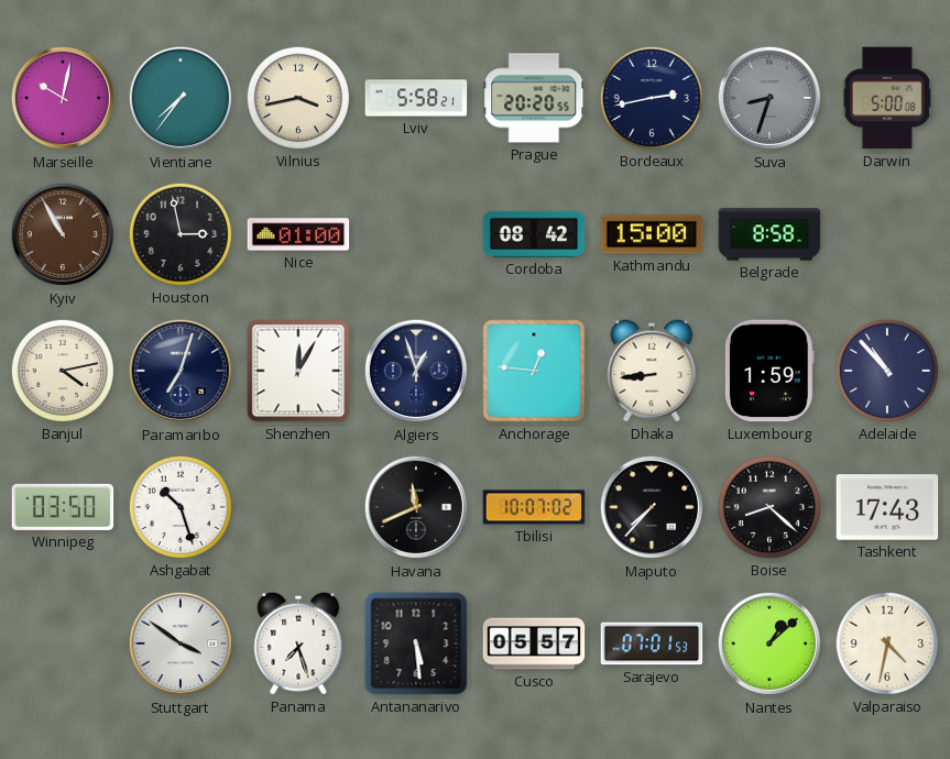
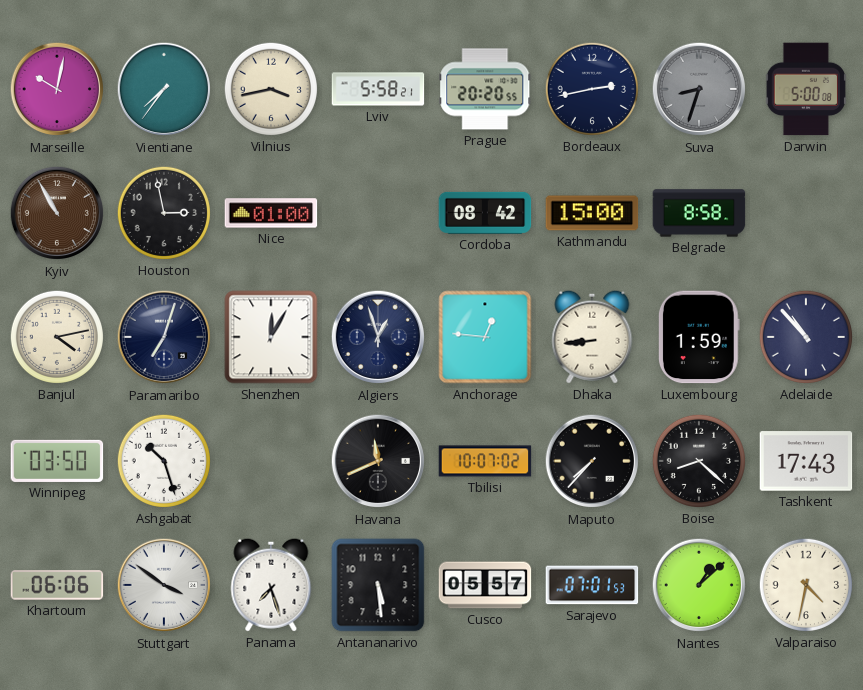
Khartoum: none -> 06:06 (57, 585)
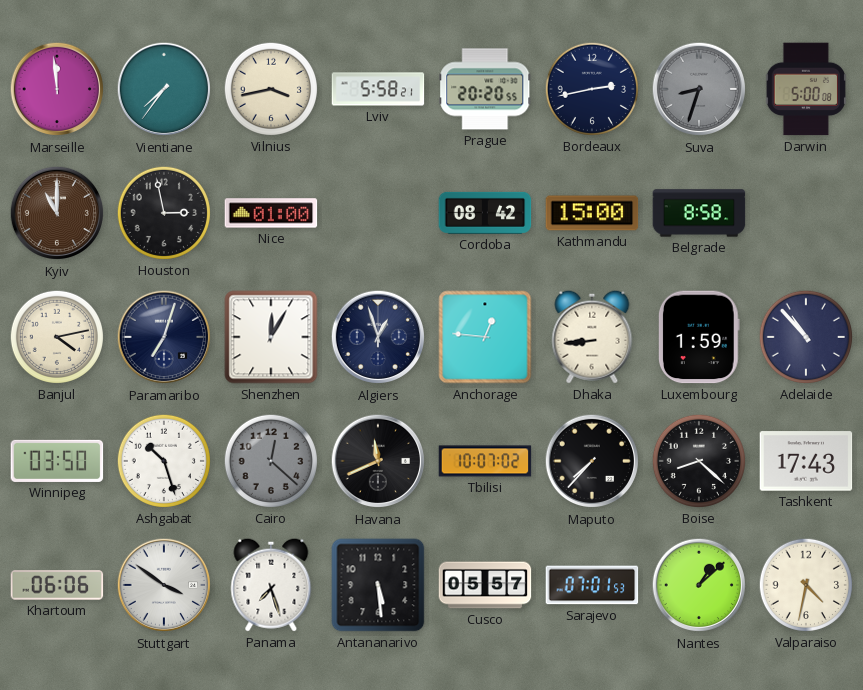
Marseille: 10:02 -> 11:59 (57, 89)
Kyiv: 10:55 -> 11:00 (57, 213)
Cairo: none -> 12:22 (271, 461)
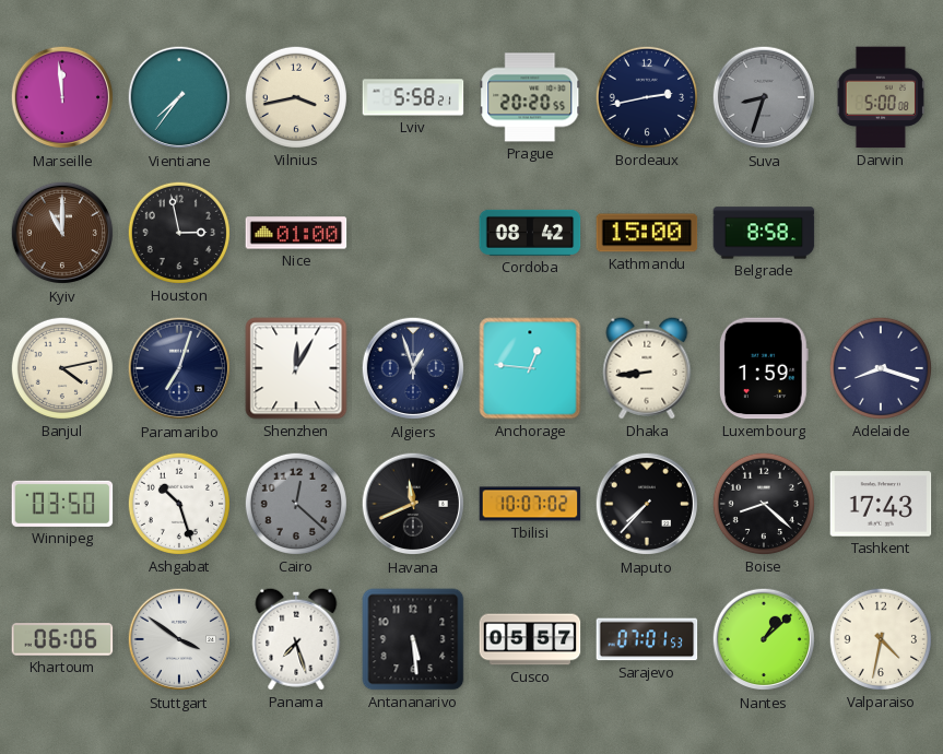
Adelaide: 10:53 -> 8:18 (881, 368)
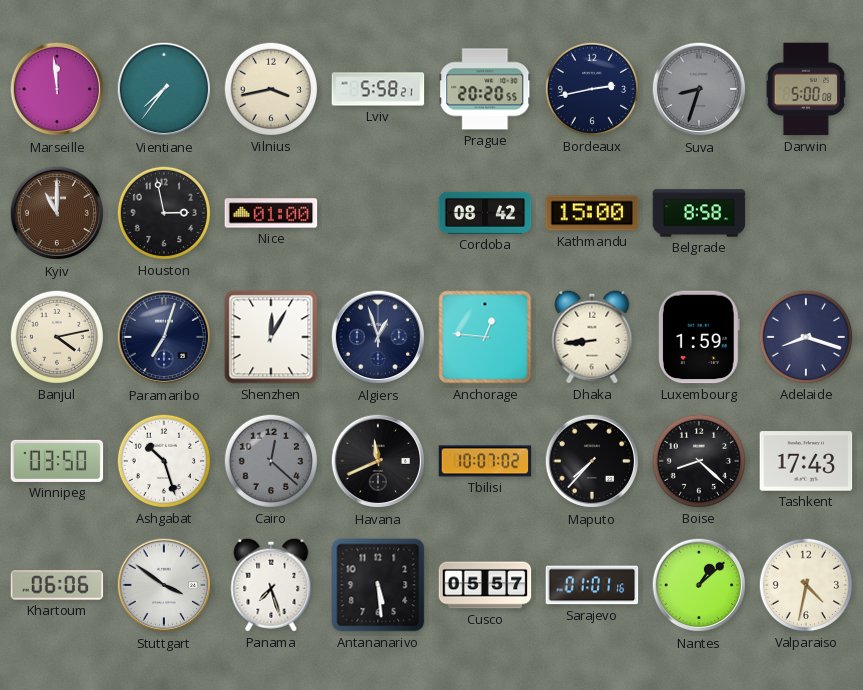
Sarajevo: 07:01 -> 01:01 (592, 585)
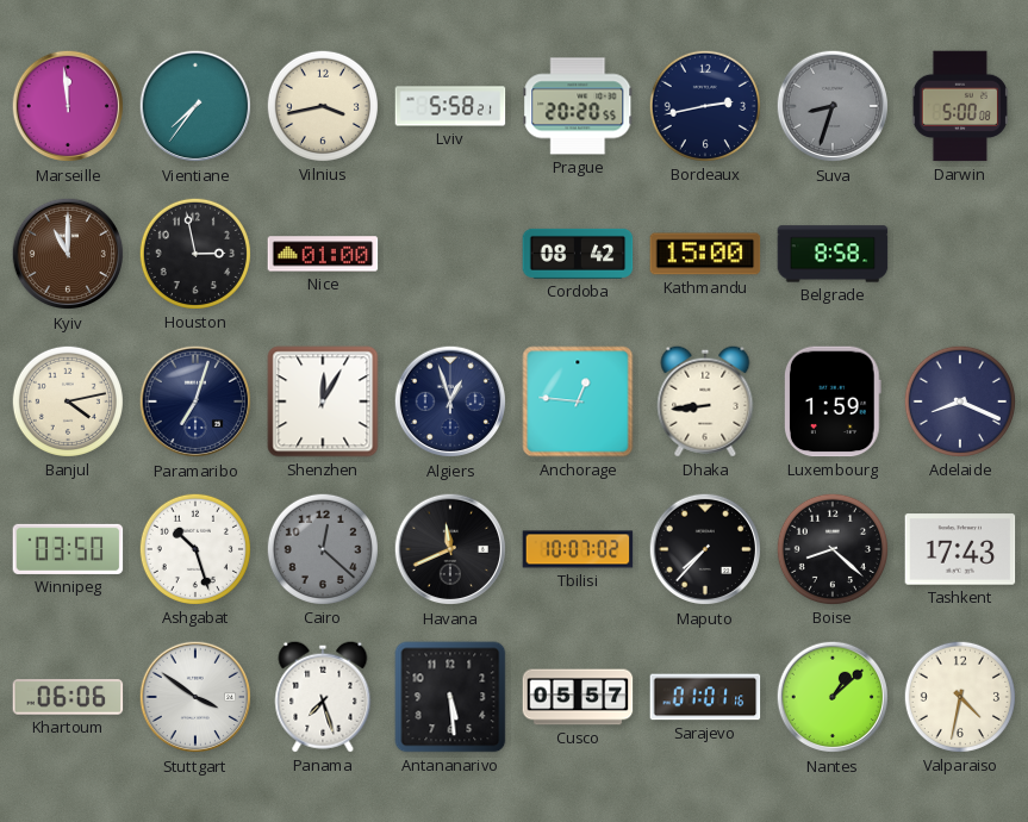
Adelaide: 8:18 -> 8:19 (960, 401)
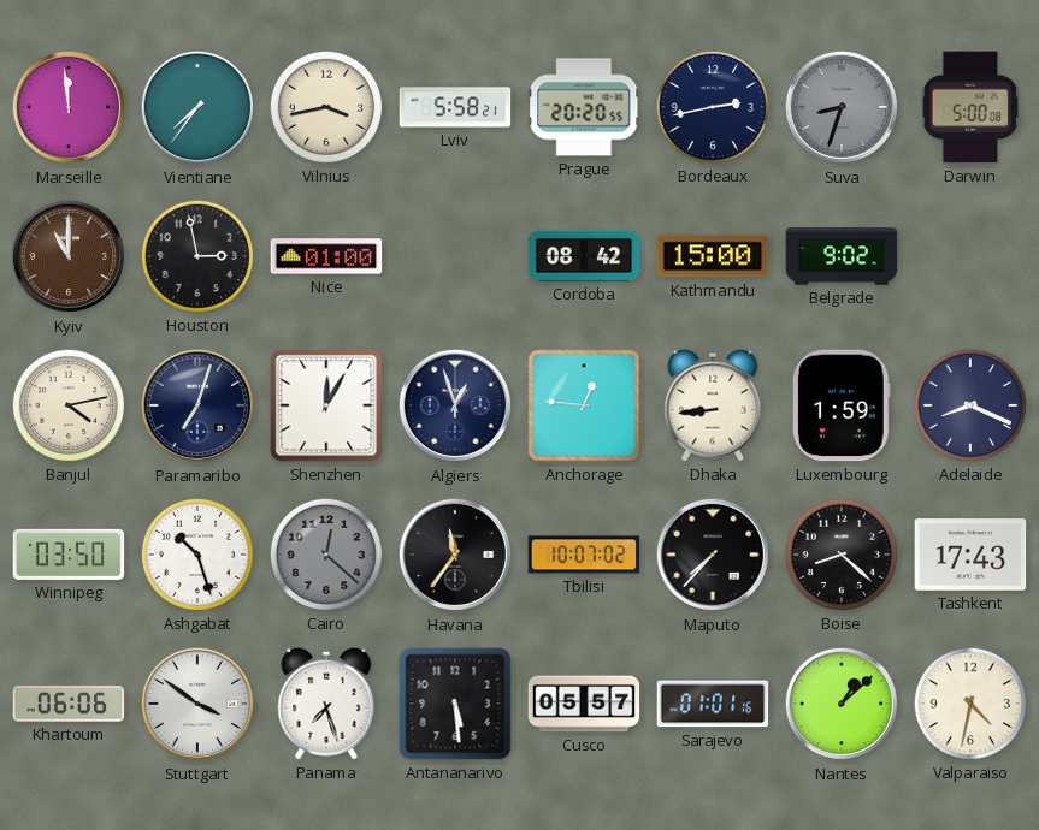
Belgrade: 8:58 -> 9:02 (842, 256)
Havana: 11:41 -> 11:36 (455, 555)
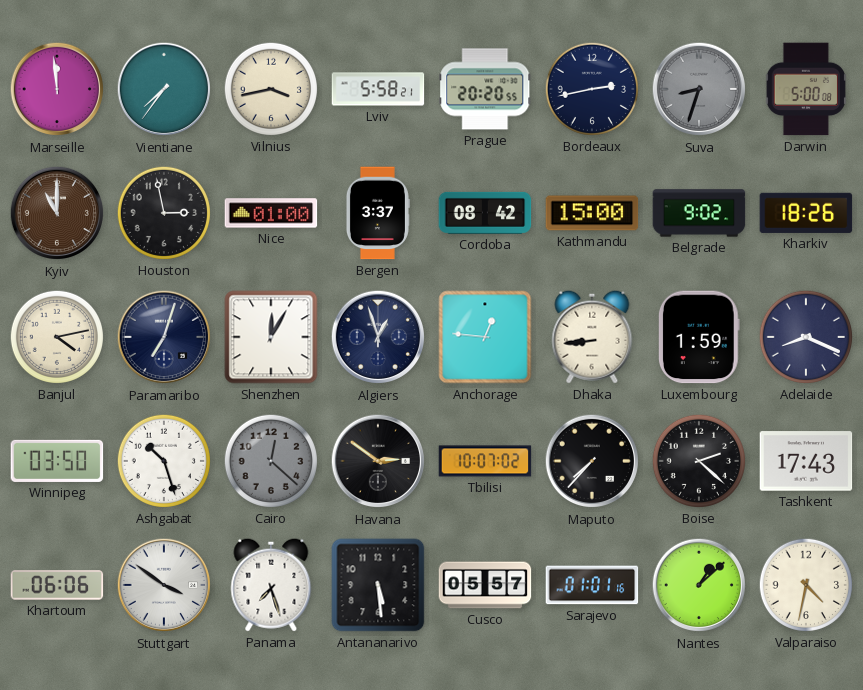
Bergen: none -> 3:37 (377, 213)
Kharkiv: none -> 18:26 (806, 213)
Havana: 11:36 -> 2:51 (378, 461)
Boise: 8:22 -> 2:22 (699, 461)
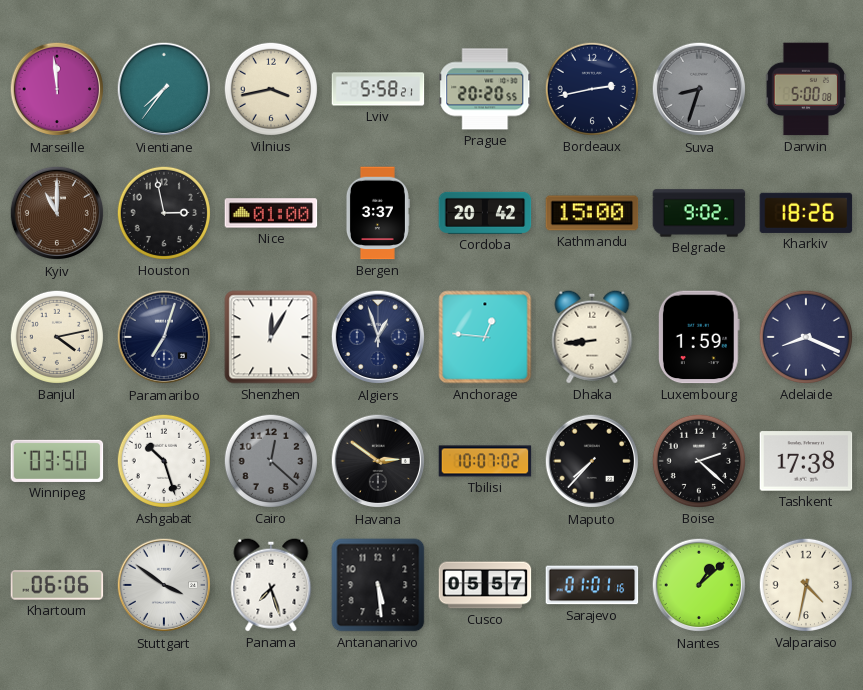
Cordoba: 08:42 -> 20:42 (485, 213)
Tashkent: 17:43 -> 17:38 (806, 461)
